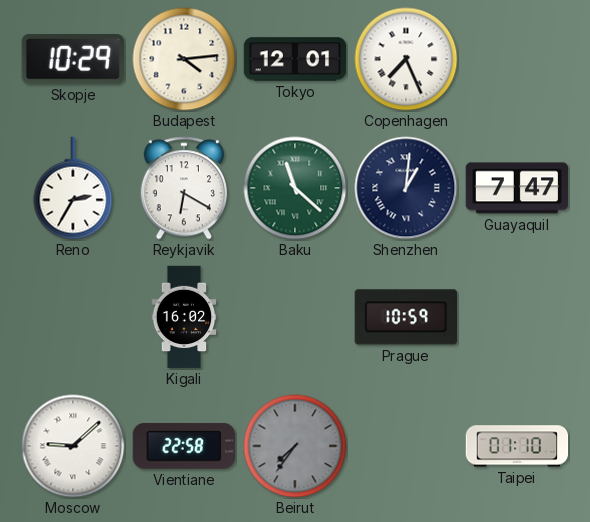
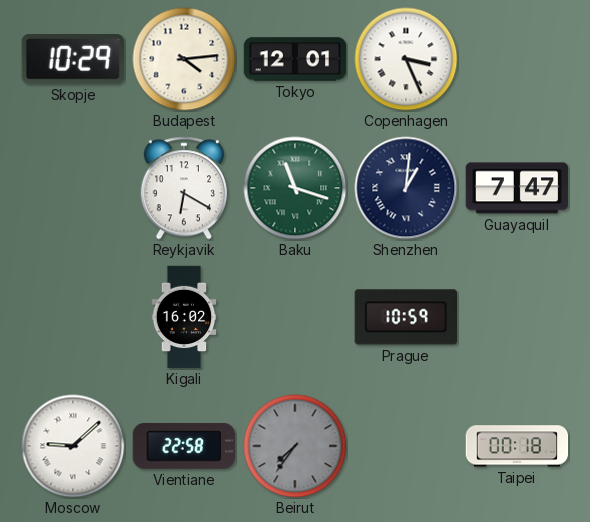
Copenhagen: 7:26 -> 3:26 (406, 59)
Reno: 2:35 -> none (73, 188)
Baku: 11:22 -> 11:18 (295, 188)
Taipei: 01:10 -> 00:18 (517, 446)
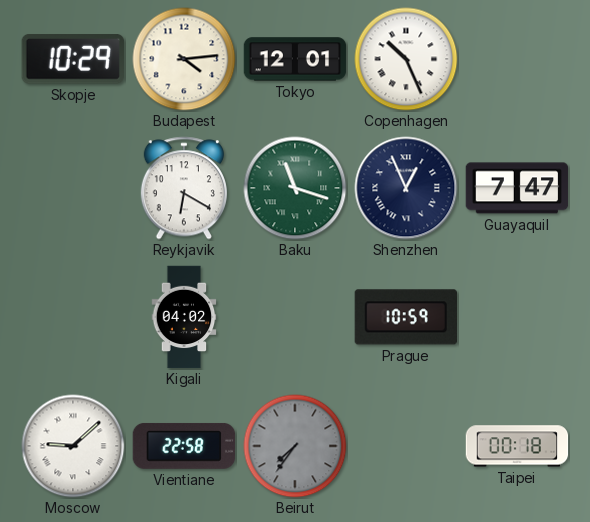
Copenhagen: 3:26 -> 10:26 (406, 59)
Shenzhen: 1:01 -> 12:56 (406, 188)
Kigali: 16:02 -> 04:02 (184, 317)
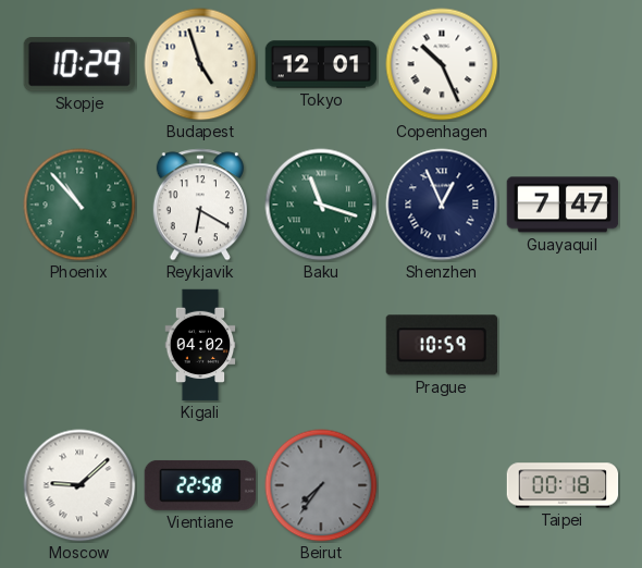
Budapest: 4:14 -> 4:57 (200, 64)
Phoenix: none -> 10:53 (79, 205)
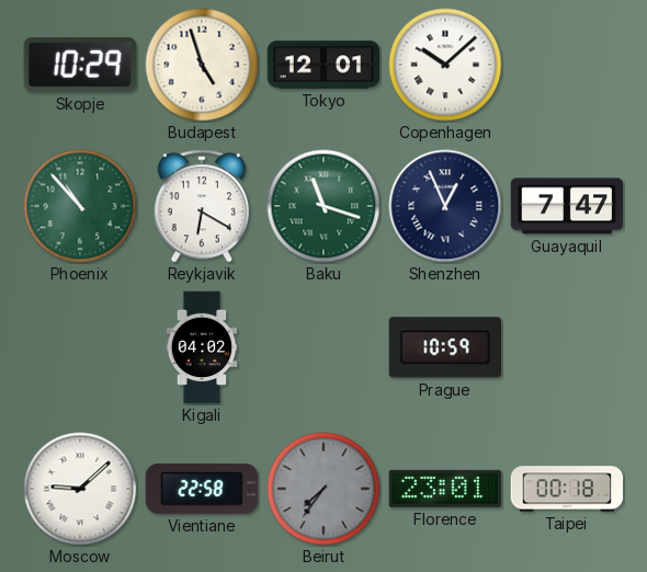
Copenhagen: 10:26 -> 10:08 (445, 65)
Florence: none -> 23:01 (445, 489)
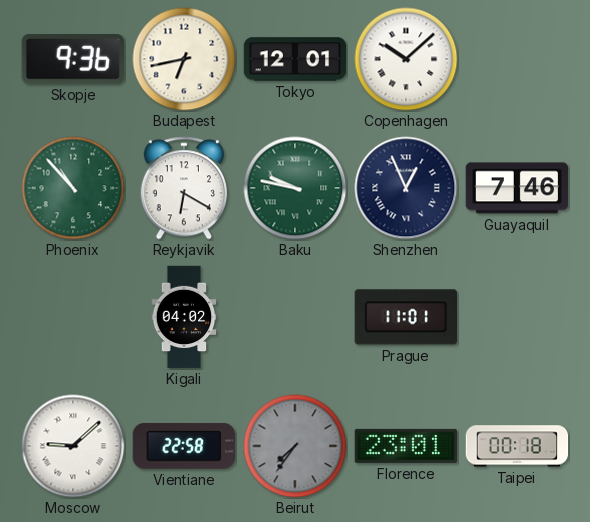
Skopje: 10:29 -> 9:36 (73, 60)
Budapest: 4:57 -> 6:43 (184, 59)
Baku: 11:18 -> 9:47 (295, 188)
Guayaquil: 7:47 -> 7:46 (517, 188)
Prague: 10:59 -> 11:01 (405, 317)
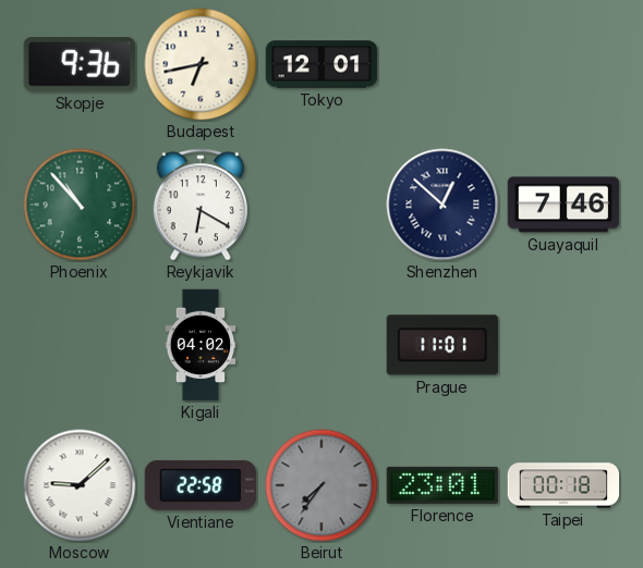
Copenhagen: 10:08 -> none (406, 59)
Baku: 9:47 -> none (295, 188)
Shenzhen: 12:56 -> 12:52 (442, 205)
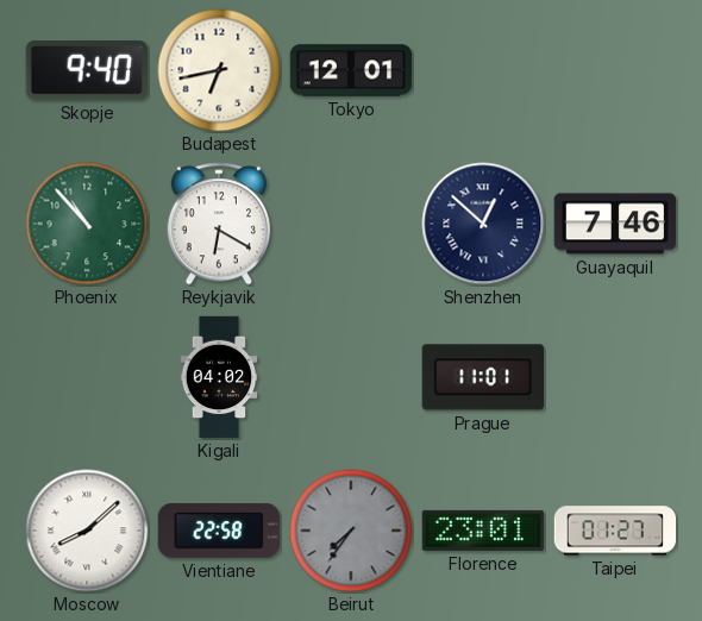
Skopje: 9:36 -> 9:40 (87, 71)
Moscow: 9:08 -> 8:08 (87, 531)
Taipei: 00:18 -> 01:27 (615, 531)
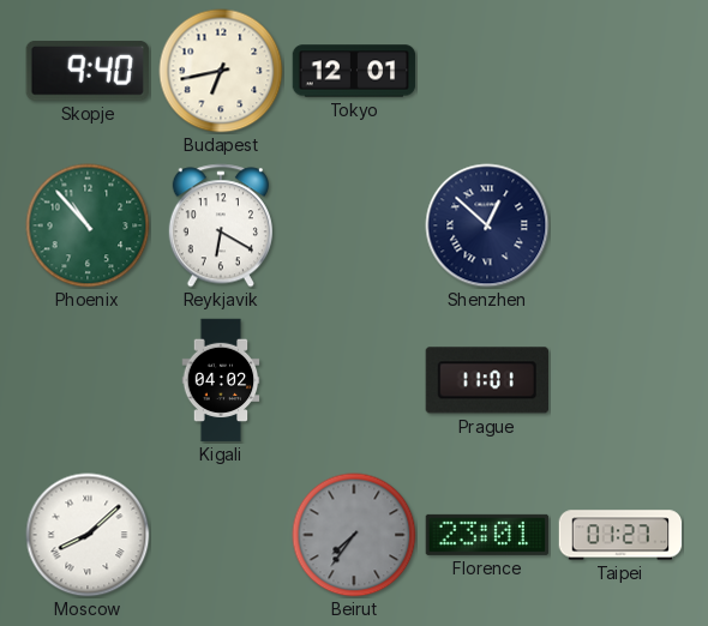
Guayaquil: 7:46 -> none (615, 224)
Vientiane: 22:58 -> none (219, 531)
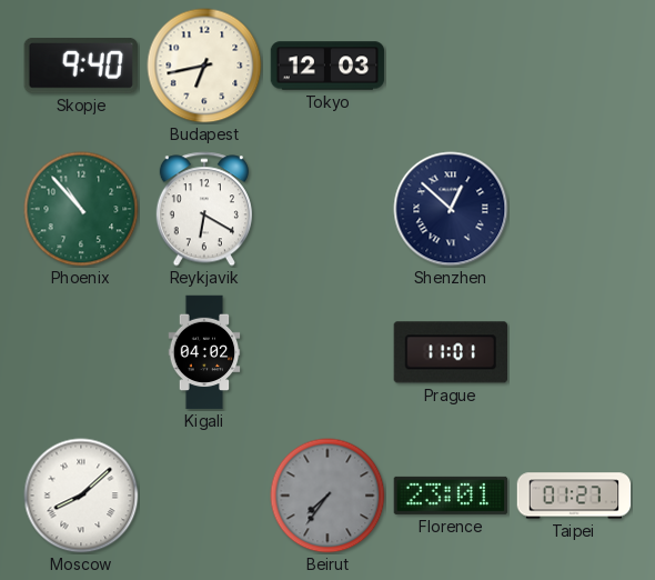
Tokyo: 12:01 -> 12:03 (327, 66)
